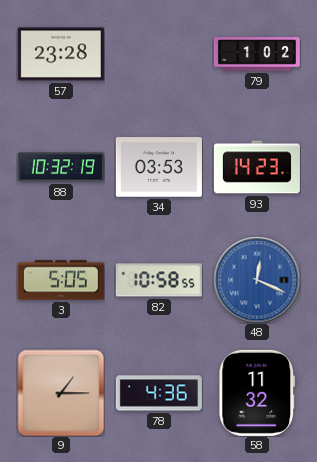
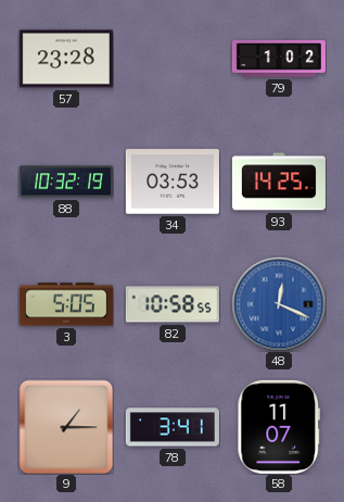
93: 14:23 -> 14:25 (279, 181)
78: 4:36 -> 3:41 (173, 427)
58: 11:32 -> 11:07 (279, 427)
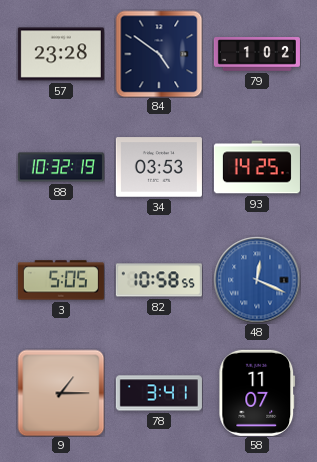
84: none -> 4:51 (159, 54)
